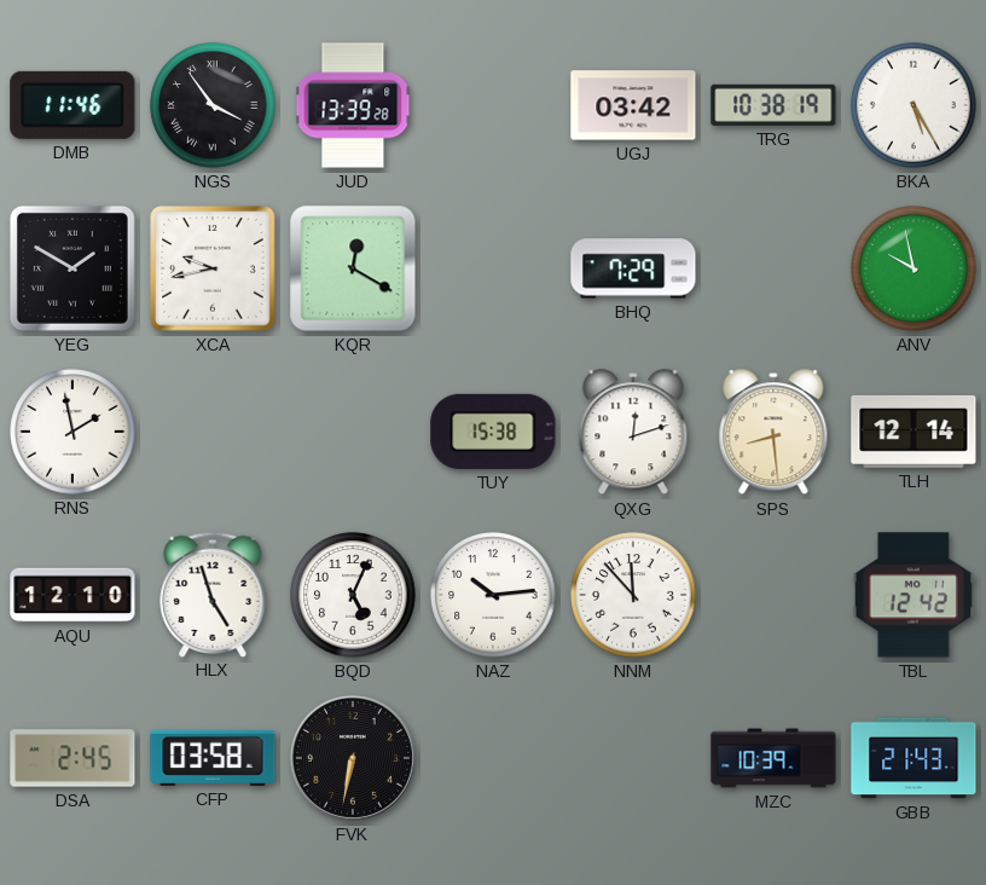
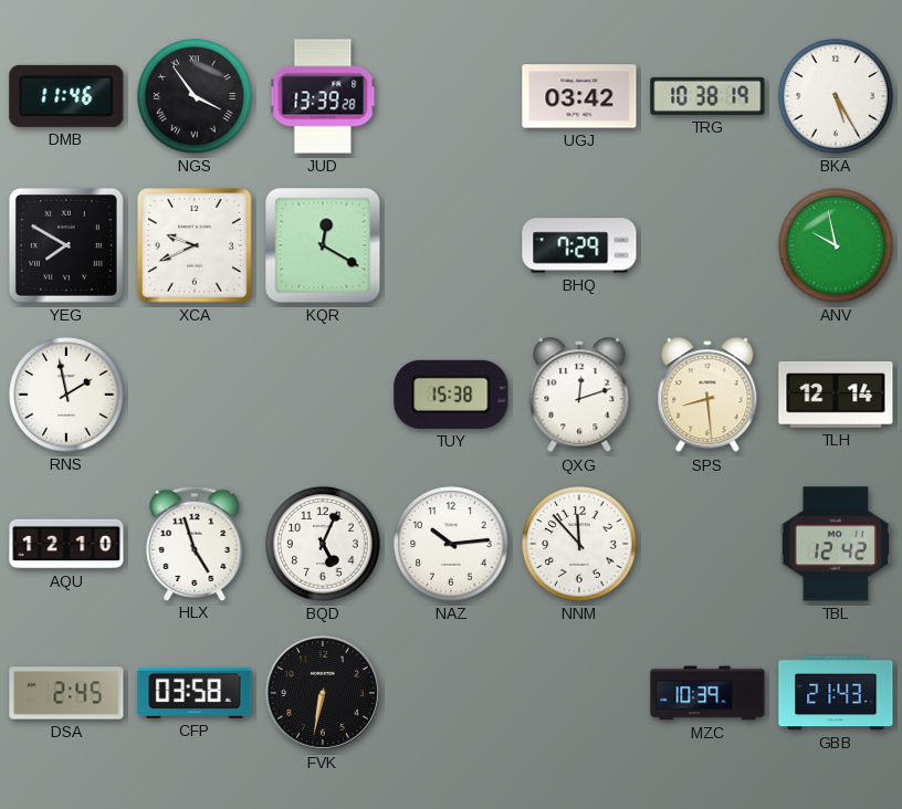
YEG: 1:50 -> 7:50 (66, 245)
XCA: 9:43 -> 9:41 (196, 246)
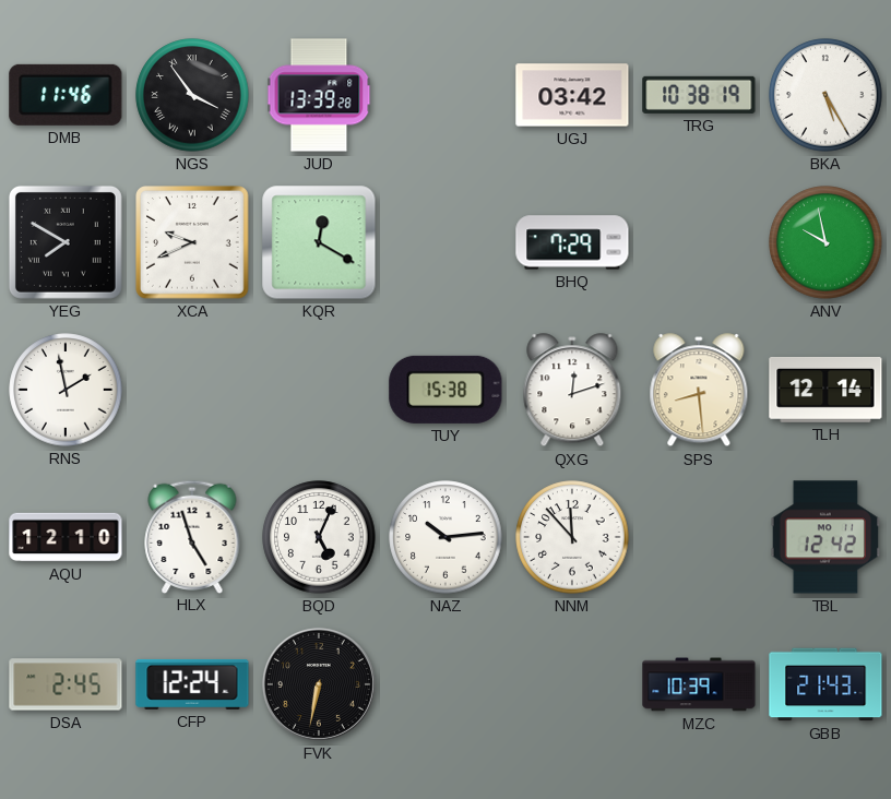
CFP: 03:58 -> 12:24 (192, 684)
